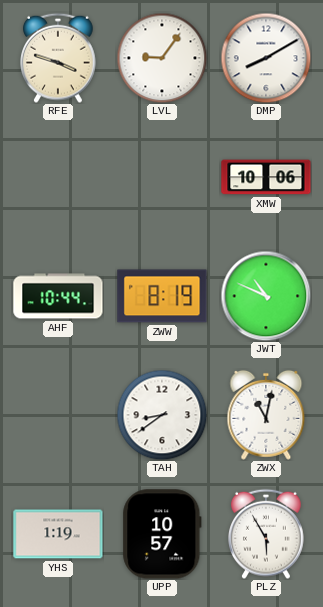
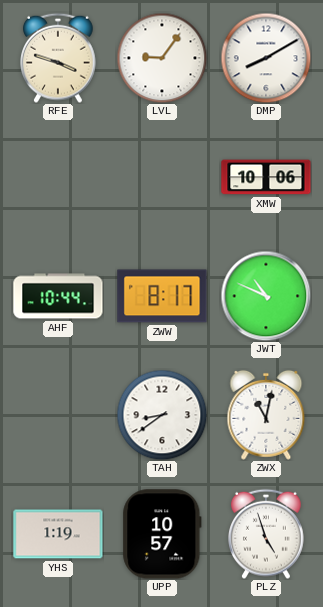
ZWW: 8:19 -> 8:17 (162, 296)
PLZ: 5:55 -> 4:57 (267, 534)
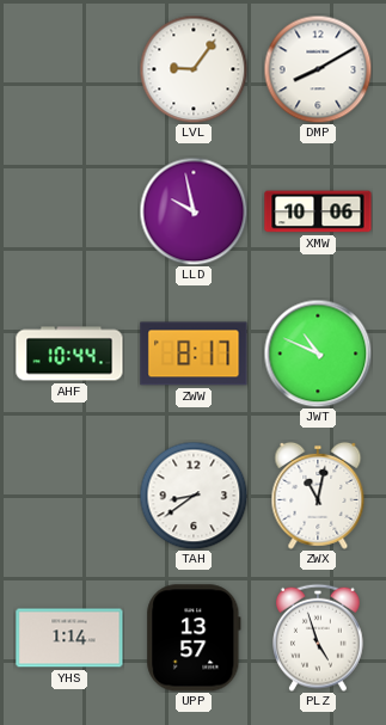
RFE: 3:48 -> none (59, 58)
LLD: none -> 9:58 (194, 211)
YHS: 1:19 -> 1:14 (69, 638)
UPP: 10:57 -> 13:57 (194, 638)
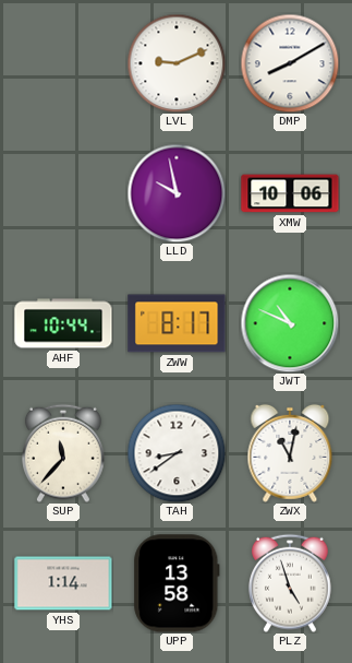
LVL: 9:06 -> 9:11 (177, 63)
SUP: none -> 11:37 (64, 453)
UPP: 13:57 -> 13:58 (177, 583)
